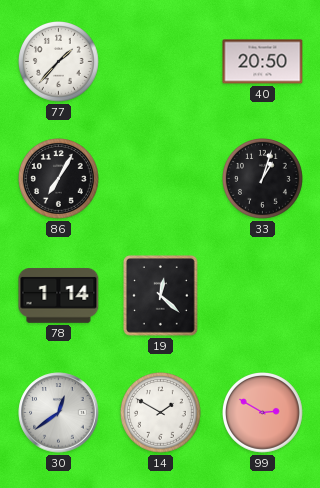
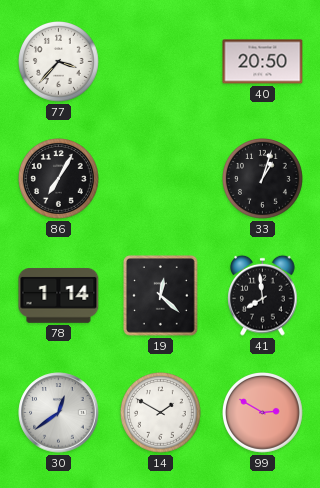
77: 1:37 -> 3:37 (59, 62)
41: none -> 7:59 (263, 295)
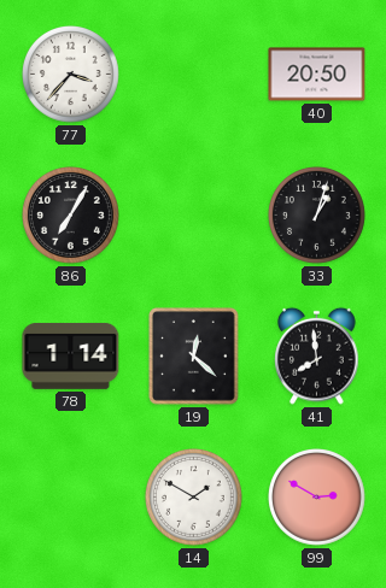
30: 12:39 -> none (59, 413)
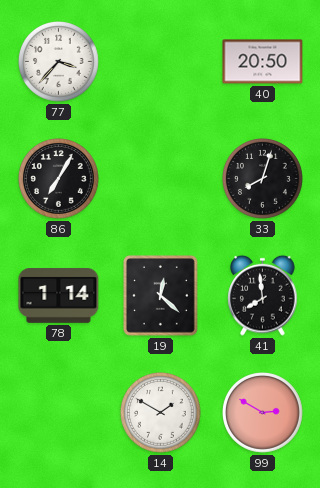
33: 1:03 -> 8:03 (263, 179)
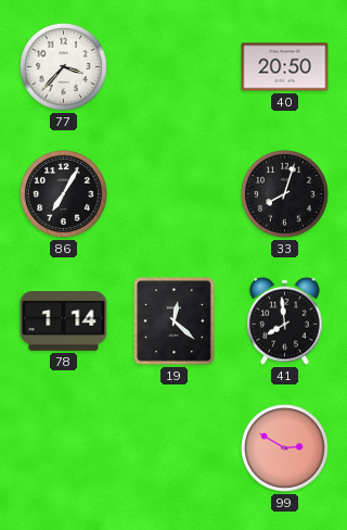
14: 1:50 -> none (161, 413)
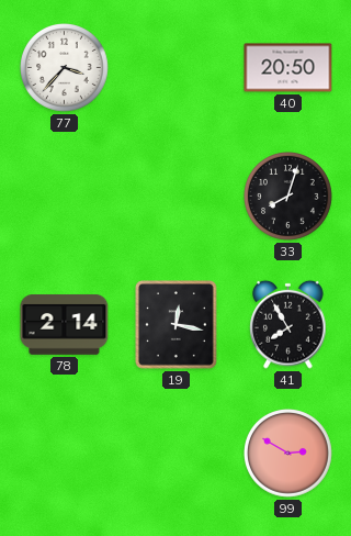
86: 7:05 -> none (64, 194)
78: 1:14 -> 2:14 (65, 325)
19: 12:22 -> 12:17 (177, 325)
41: 7:59 -> 7:55 (288, 324)
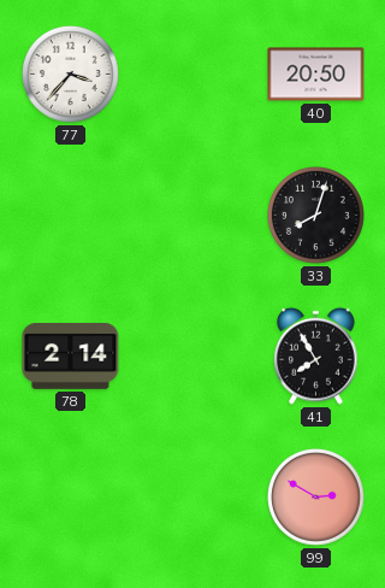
19: 12:17 -> none (177, 325)
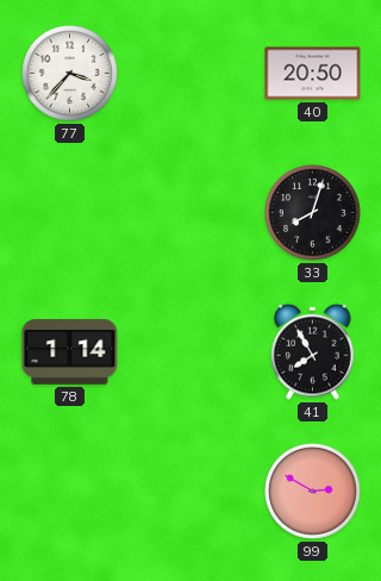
78: 2:14 -> 1:14 (70, 352)
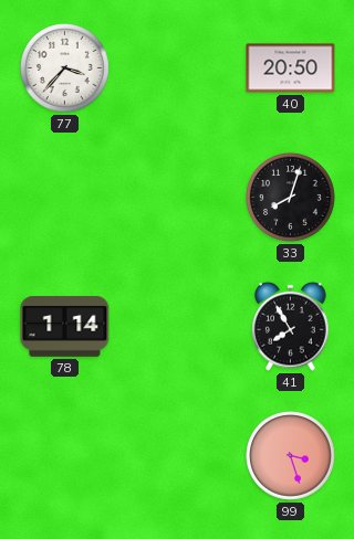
99: 2:50 -> 3:27 (291, 456)
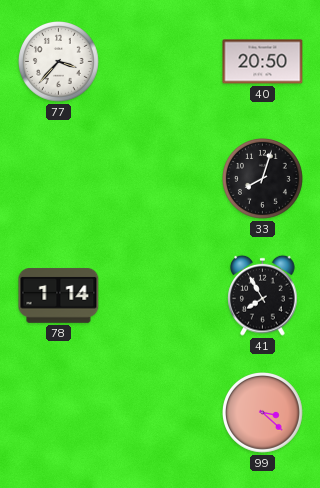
99: 3:27 -> 3:22 (263, 413)
